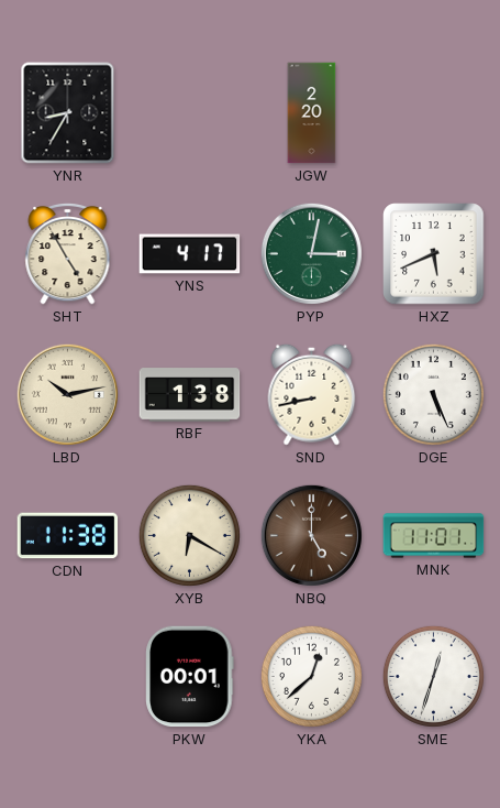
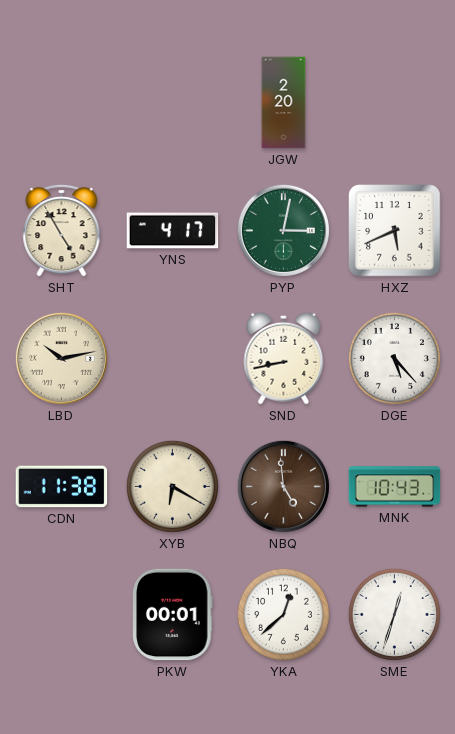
YNR: 8:35 -> none (68, 113)
RBF: 1:38 -> none (190, 395)
DGE: 5:26 -> 5:23 (394, 358)
NBQ: 5:00 -> 4:59 (283, 486)
MNK: 11:01 -> 10:43 (395, 487)
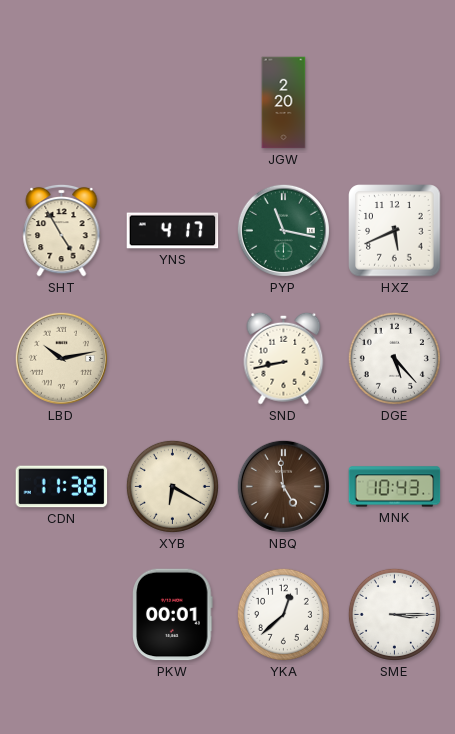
PYP: 3:02 -> 11:17 (283, 230)
SME: 12:33 -> 3:15 (394, 614)
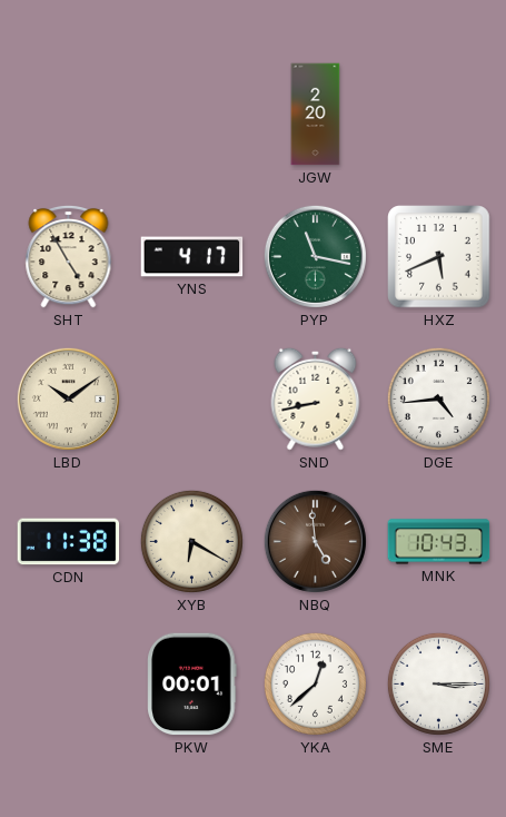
LBD: 10:13 -> 10:09 (68, 398)
DGE: 5:23 -> 4:44 (438, 398)
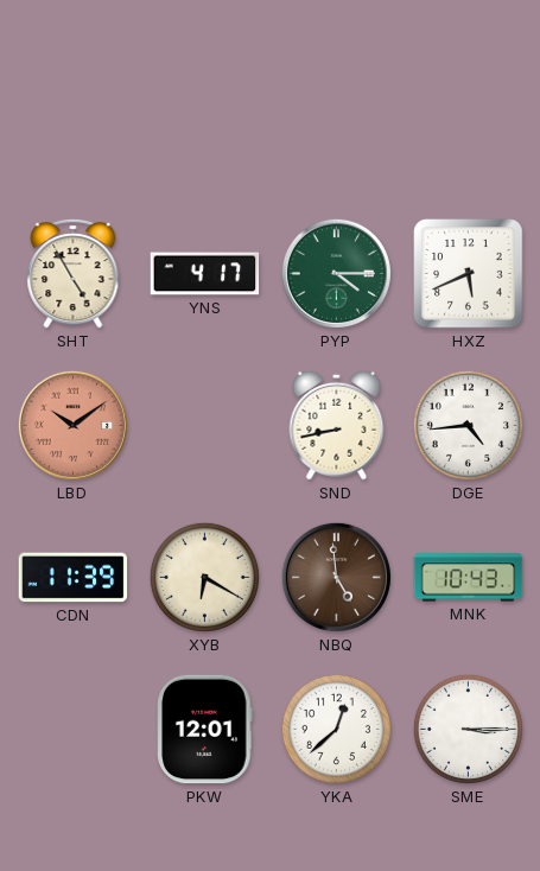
JGW: 2:20 -> none (316, 115)
PYP: 11:17 -> 4:15 (336, 273)
LBD dial: cream -> salmon (72, 425)
CDN: 11:38 -> 11:39 (74, 578)
PKW: 00:01 -> 12:01 (205, 730)
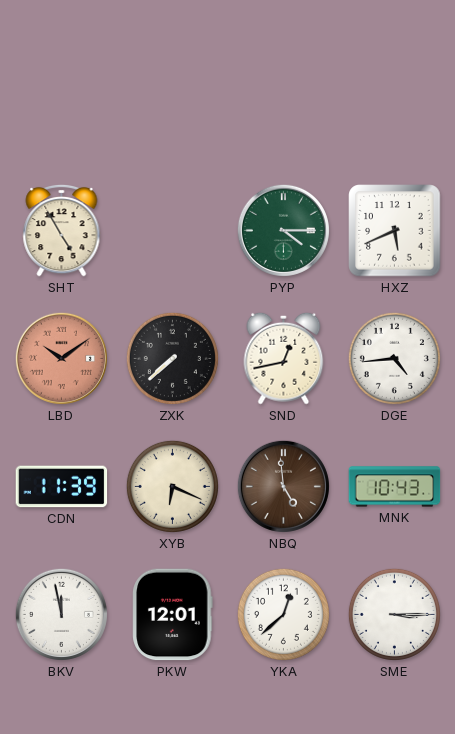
YNS: 4:17 -> none (205, 274)
ZXK: none -> 7:38 (172, 358)
SND: 8:43 -> 12:43 (284, 358)
XYB: 6:20 -> 6:19 (172, 486)
BKV: none -> 11:58 (61, 614)
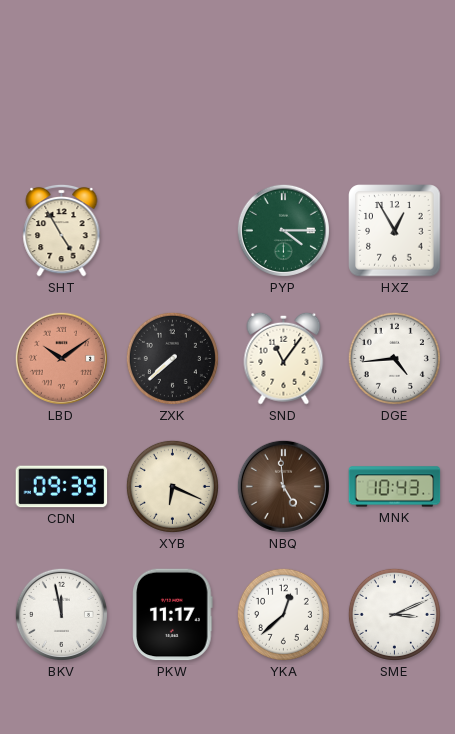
HXZ: 5:41 -> 12:55 (395, 231)
SND: 12:43 -> 11:06 (284, 358)
CDN: 11:39 -> 09:39 (62, 487)
PKW: 12:01 -> 11:17 (173, 615)
SME: 3:15 -> 3:11 (394, 614)
